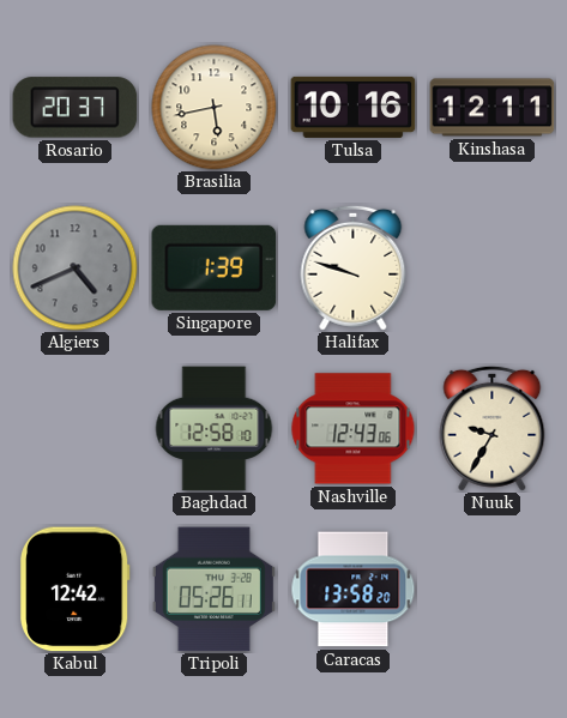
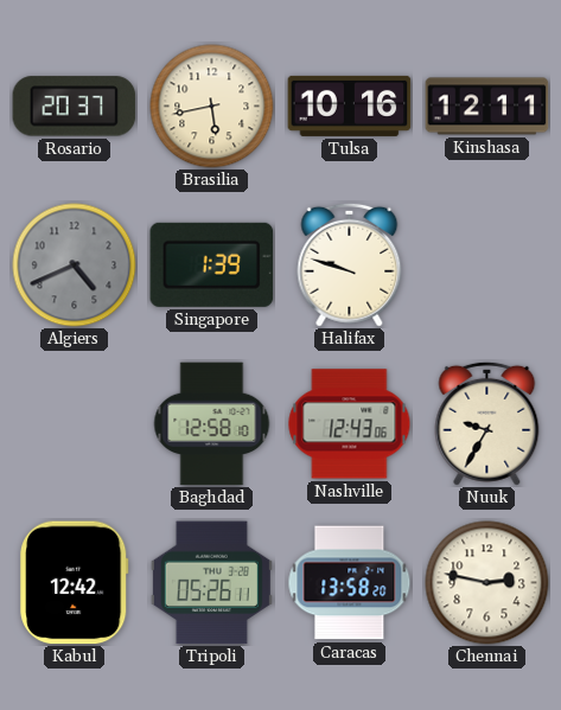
Chennai: none -> 2:47 (487, 583)
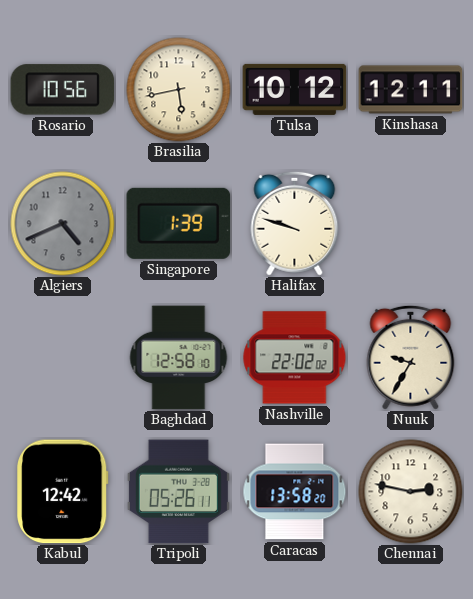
Rosario: 20:37 -> 10:56 (63, 90)
Tulsa: 10:16 -> 10:12 (295, 89)
Nashville: 12:43 -> 22:02 (295, 358)
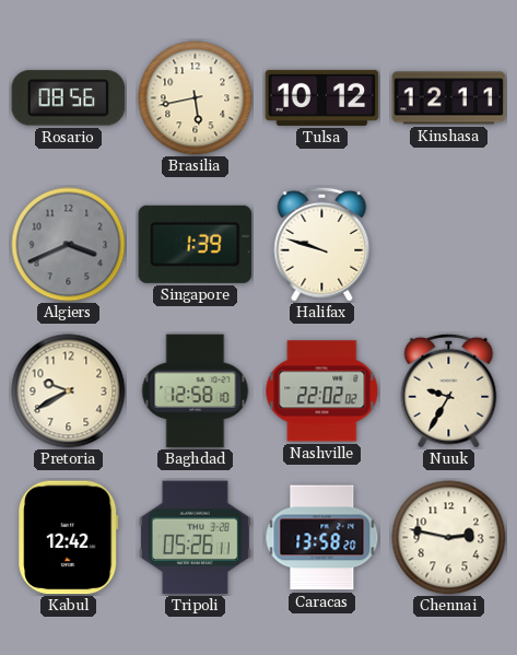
Rosario: 10:56 -> 08:56 (69, 98)
Algiers: 4:41 -> 3:41 (69, 245)
Pretoria: none -> 9:40 (69, 391)
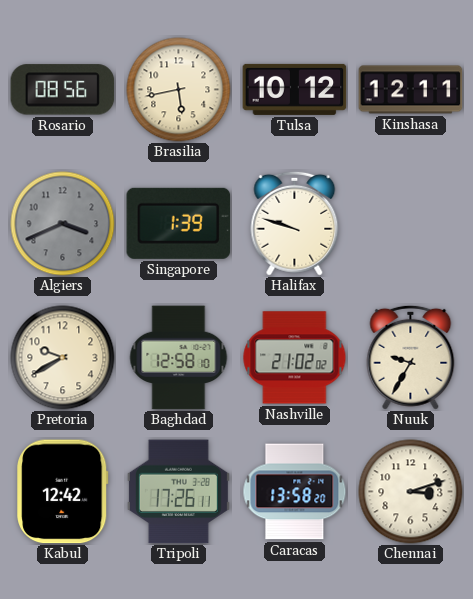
Nashville: 22:02 -> 21:02 (295, 358)
Tripoli: 05:26 -> 17:26 (178, 492)
Chennai: 2:47 -> 3:12 (411, 492)
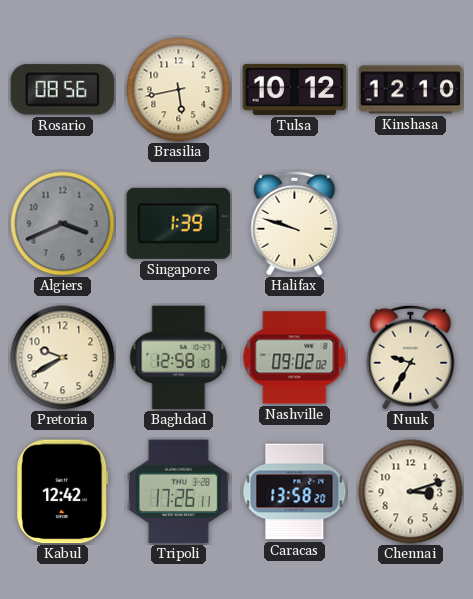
Kinshasa: 12:11 -> 12:10 (411, 90)
Nashville: 21:02 -> 09:02 (295, 358)
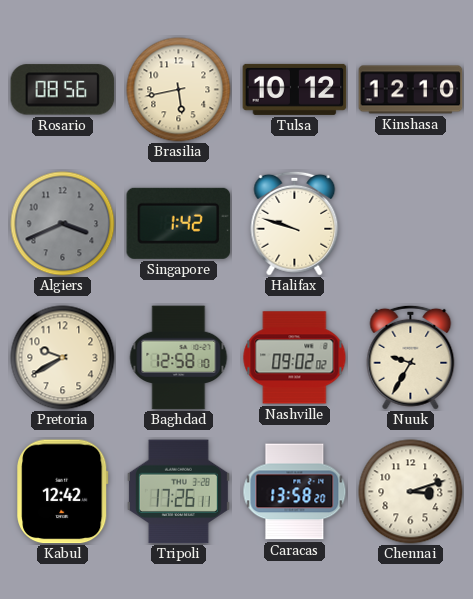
Singapore: 1:39 -> 1:42 (179, 223)
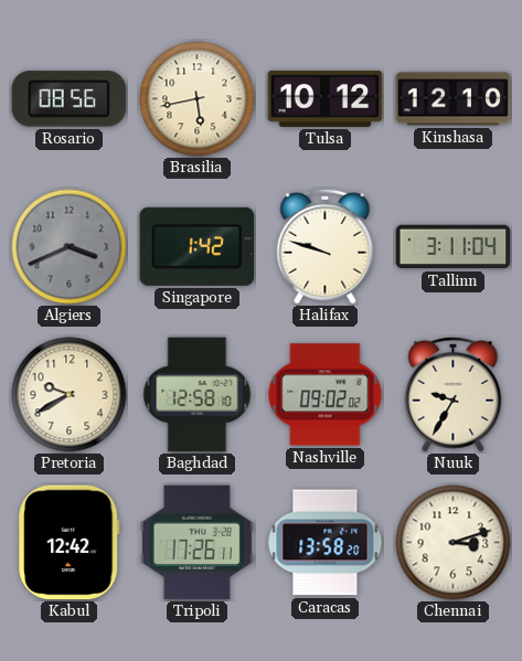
Tallinn: none -> 3:11 (454, 247)
